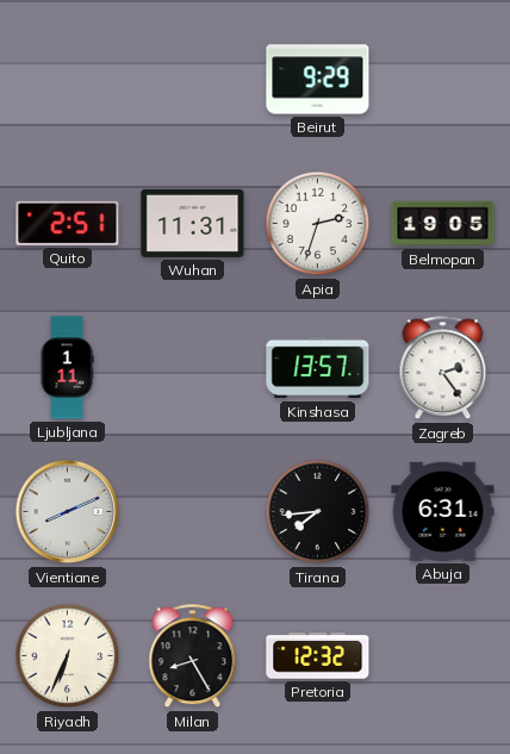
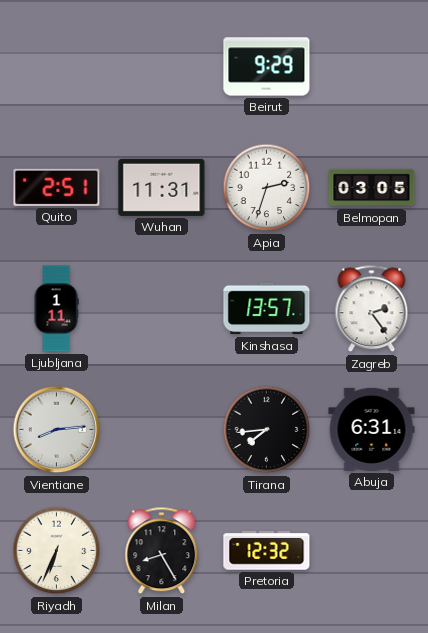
Belmopan: 19:05 -> 03:05 (372, 188)
Vientiane: 8:11 -> 8:14 (57, 430)
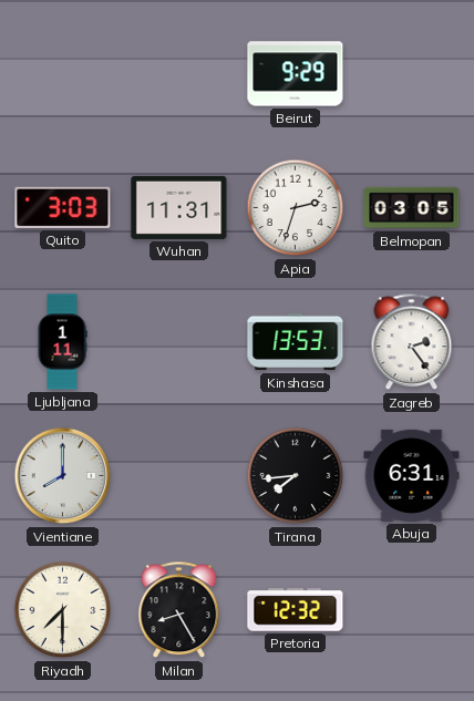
Quito: 2:51 -> 3:03 (63, 207)
Kinshasa: 13:57 -> 13:53 (296, 342)
Vientiane: 8:14 -> 8:00 (63, 476)
Riyadh: 6:34 -> 7:30 (63, 610)
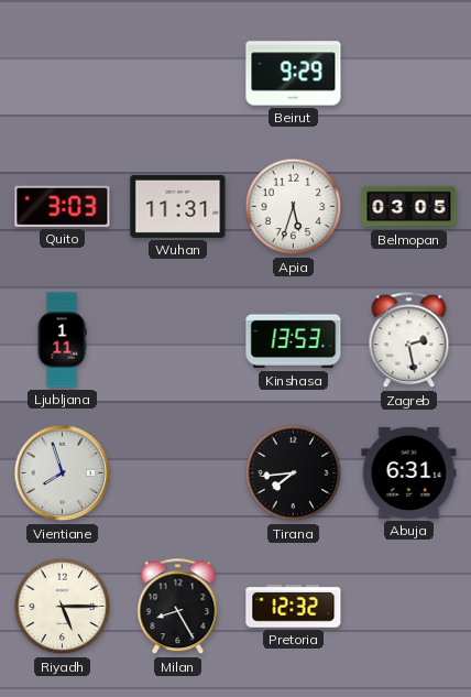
Apia: 2:33 -> 5:33 (294, 207)
Zagreb: 2:24 -> 2:28 (409, 340)
Vientiane: 8:00 -> 7:57 (63, 473)
Riyadh: 7:30 -> 5:15 (63, 607)
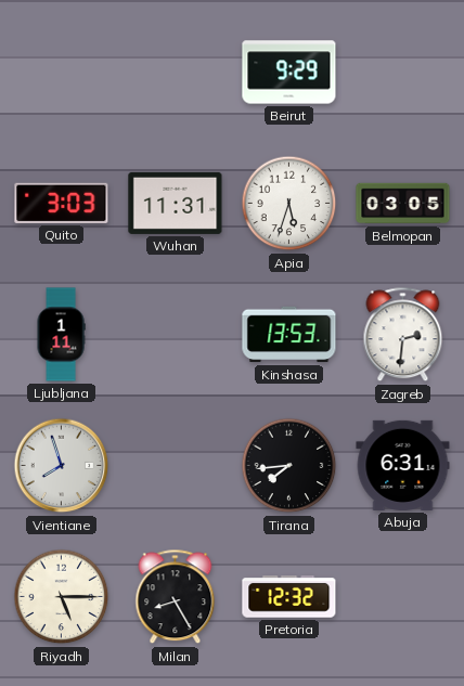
Zagreb: 2:28 -> 2:31 (403, 335)
